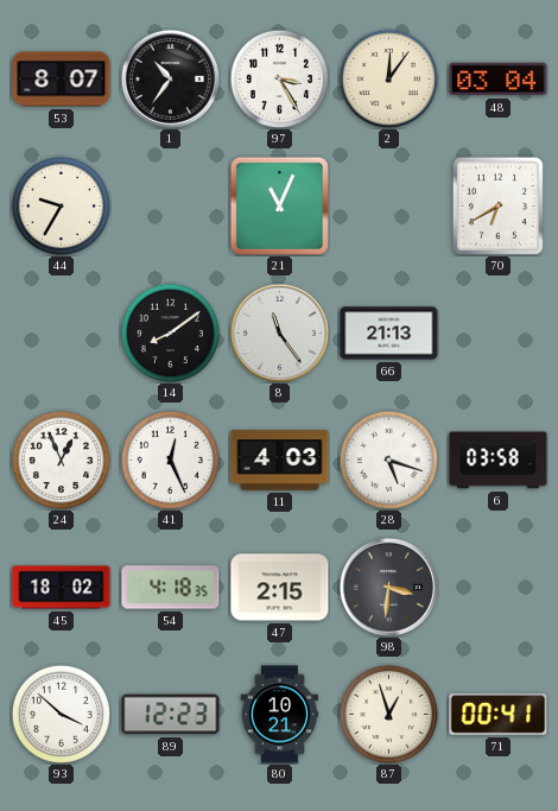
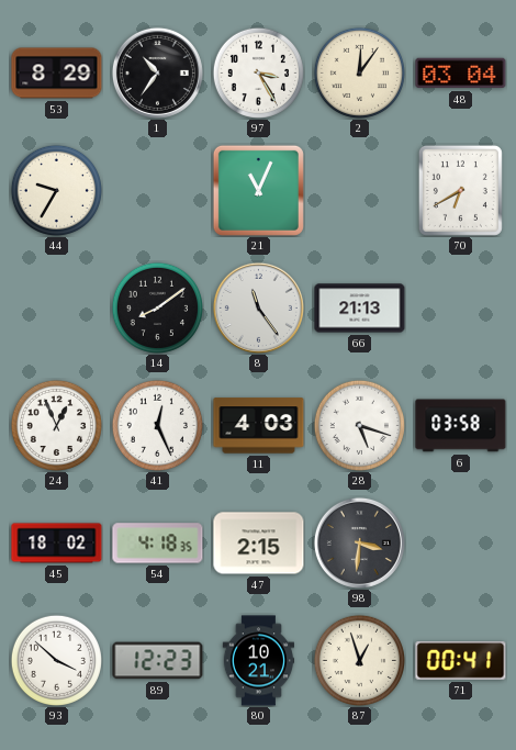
53: 8:07 -> 8:29 (57, 74)
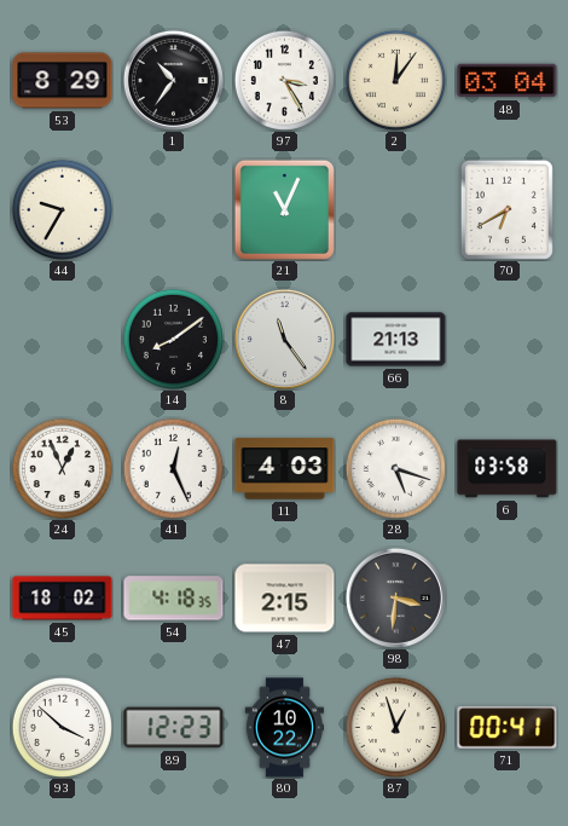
80: 10:21 -> 10:22 (284, 728)
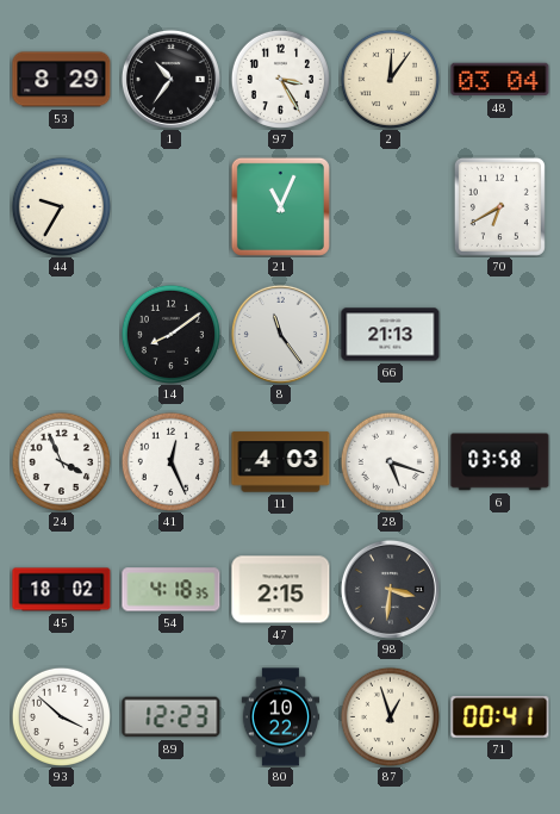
24: 12:56 -> 3:56 (61, 461)
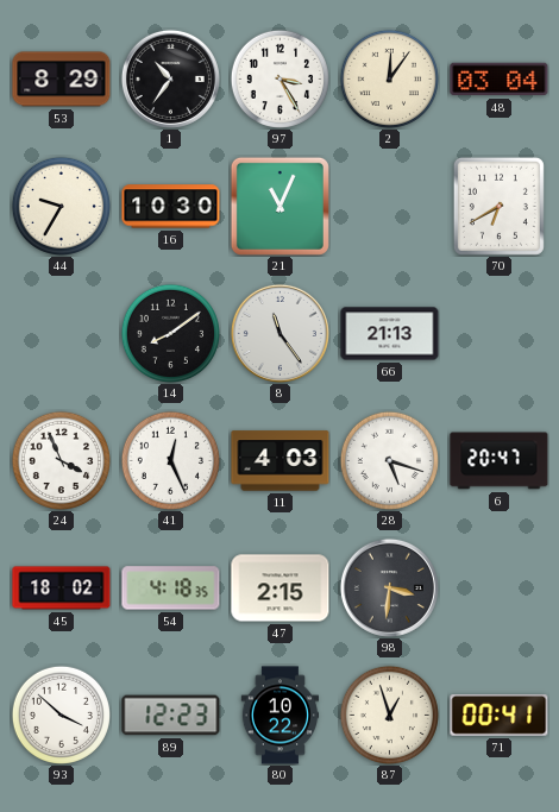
16: none -> 10:30 (171, 207)
6: 03:58 -> 20:47 (500, 461)
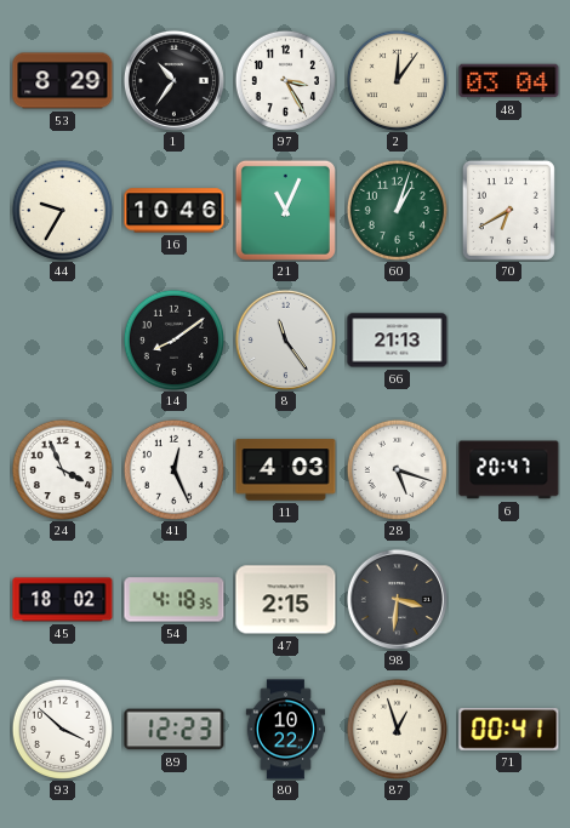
16: 10:30 -> 10:46 (175, 211)
60: none -> 1:03 (397, 210)
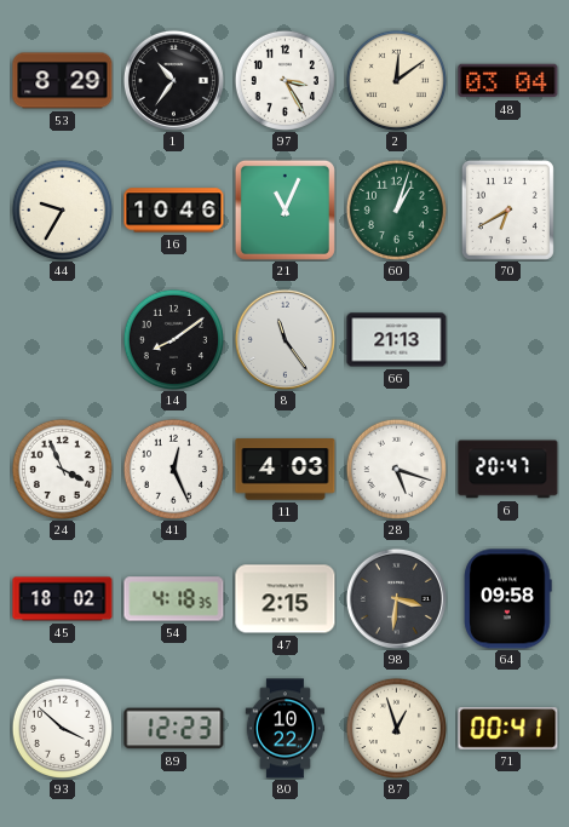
2: 12:06 -> 12:09 (396, 80)
64: none -> 09:58 (508, 599)
